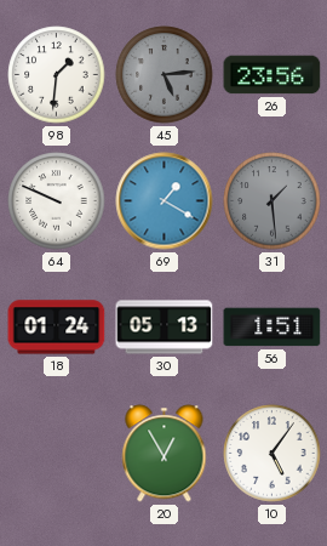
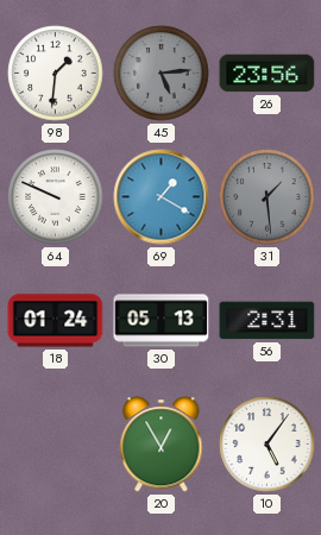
56: 1:51 -> 2:31 (267, 321)
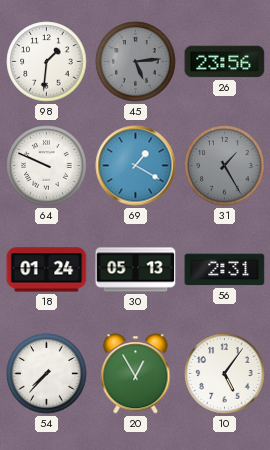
31: 1:29 -> 1:25 (225, 166)
54: none -> 7:37 (47, 374)
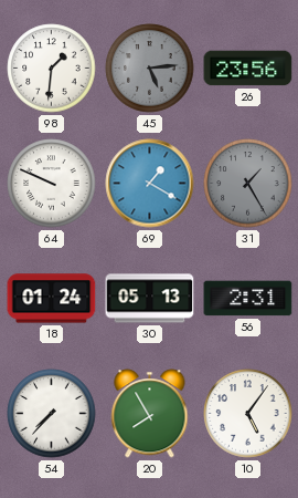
20: 12:55 -> 7:55 (150, 414)
